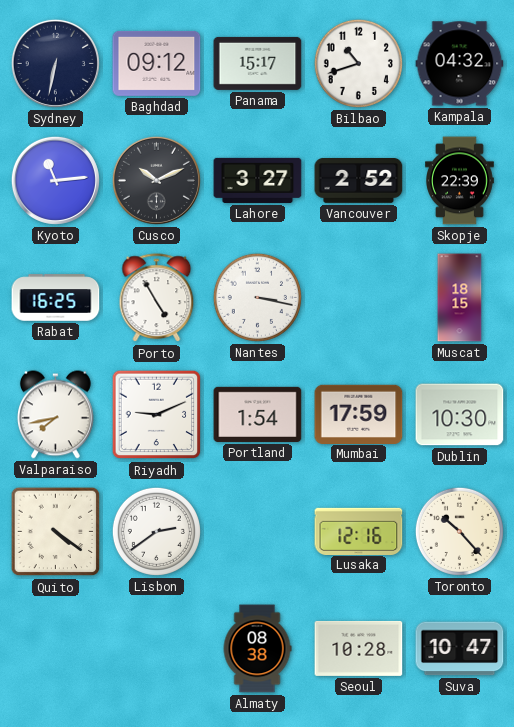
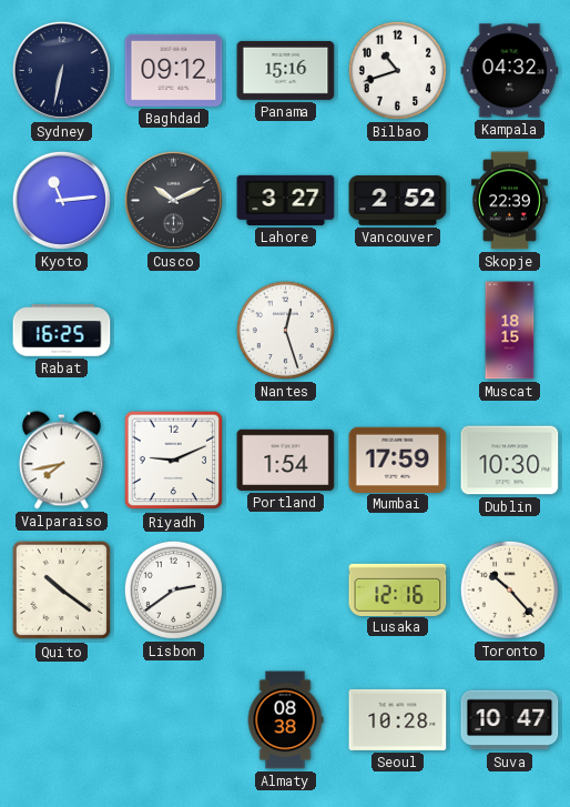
Panama: 15:17 -> 15:16 (286, 70)
Porto: 4:55 -> none (157, 298)
Nantes: 3:17 -> 12:27 (285, 330)
Quito: 4:21 -> 10:21 (62, 591)
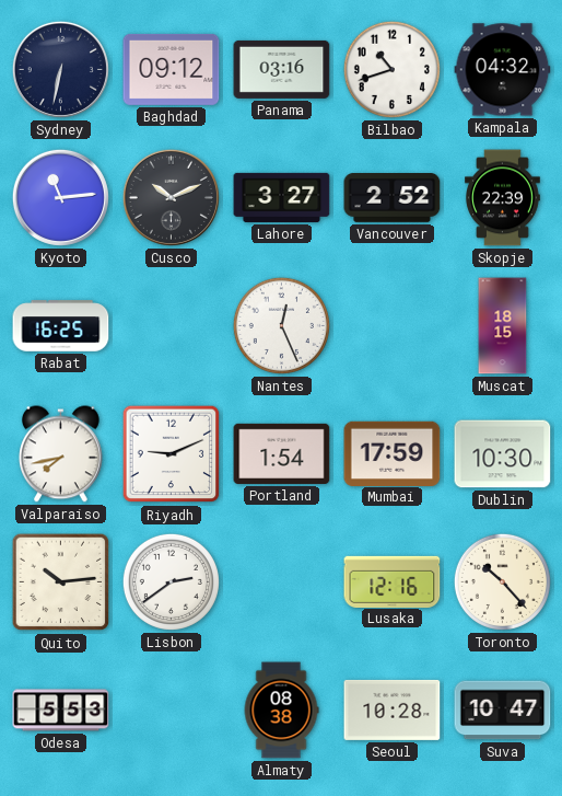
Panama: 15:16 -> 03:16 (282, 69)
Nantes: 12:27 -> 12:26 (281, 325)
Quito: 10:21 -> 10:14 (61, 582)
Odesa: none -> 5:53 (61, 711)
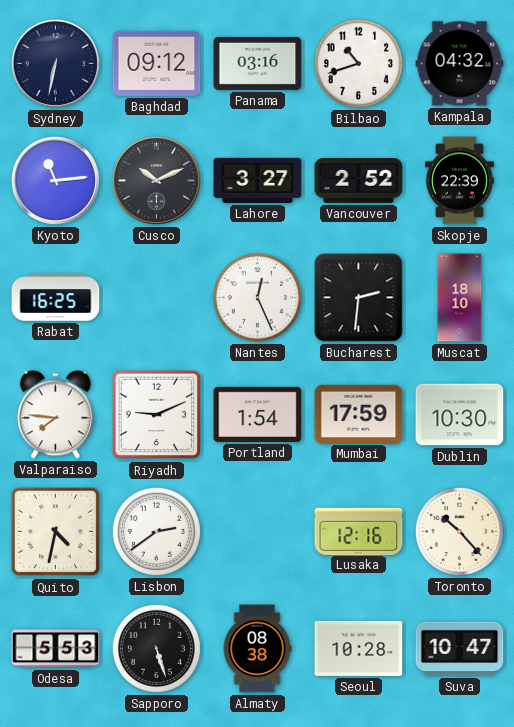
Bucharest: none -> 2:31 (359, 298)
Muscat: 18:15 -> 18:10 (460, 298)
Valparaiso: 7:43 -> 7:46 (55, 415)
Quito: 10:14 -> 4:32 (56, 532)
Sapporo: none -> 5:27 (156, 648)
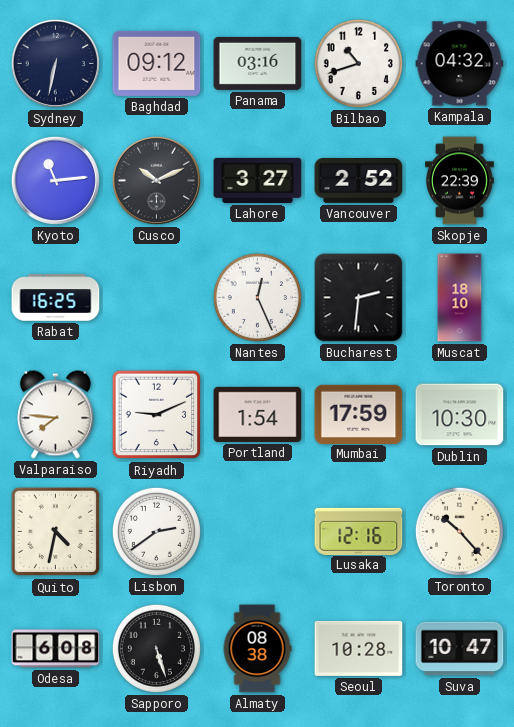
Odesa: 5:53 -> 6:08 (56, 649)
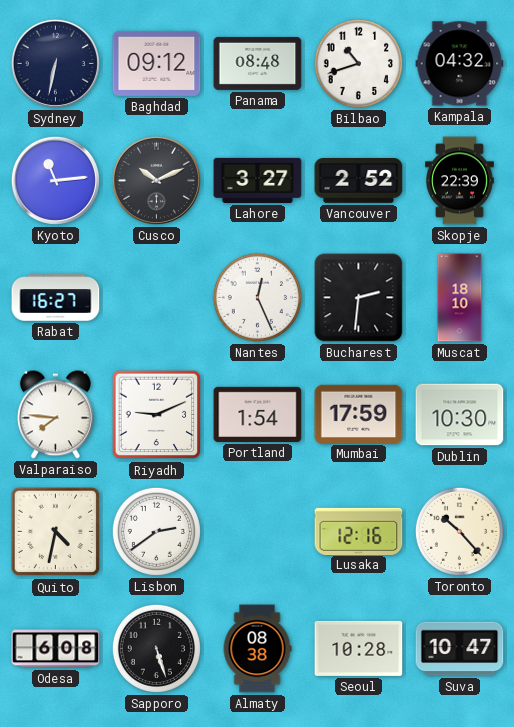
Panama: 03:16 -> 08:48 (258, 63)
Rabat: 16:25 -> 16:27 (56, 298)
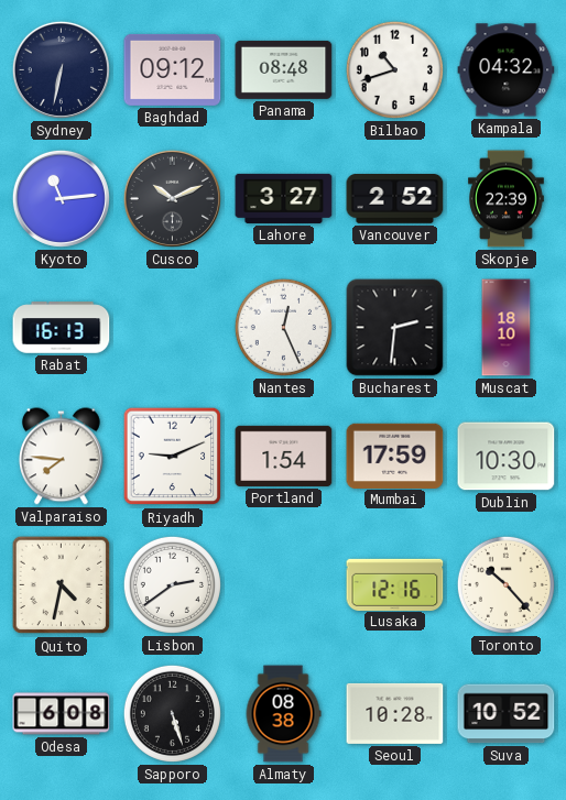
Rabat: 16:27 -> 16:13 (62, 328)
Suva: 10:47 -> 10:52 (507, 714)
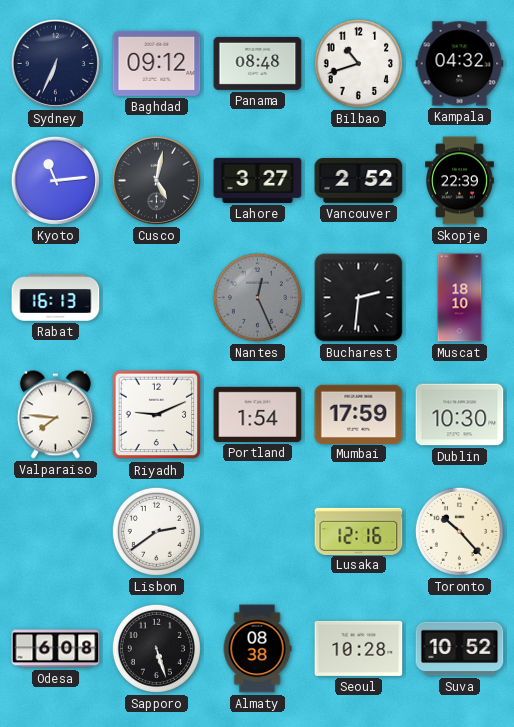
Sydney: 6:32 -> 6:34 (55, 63)
Cusco: 10:11 -> 5:02 (156, 180)
Nantes dial: white -> grey (257, 297)
Quito: 4:32 -> none (62, 585)
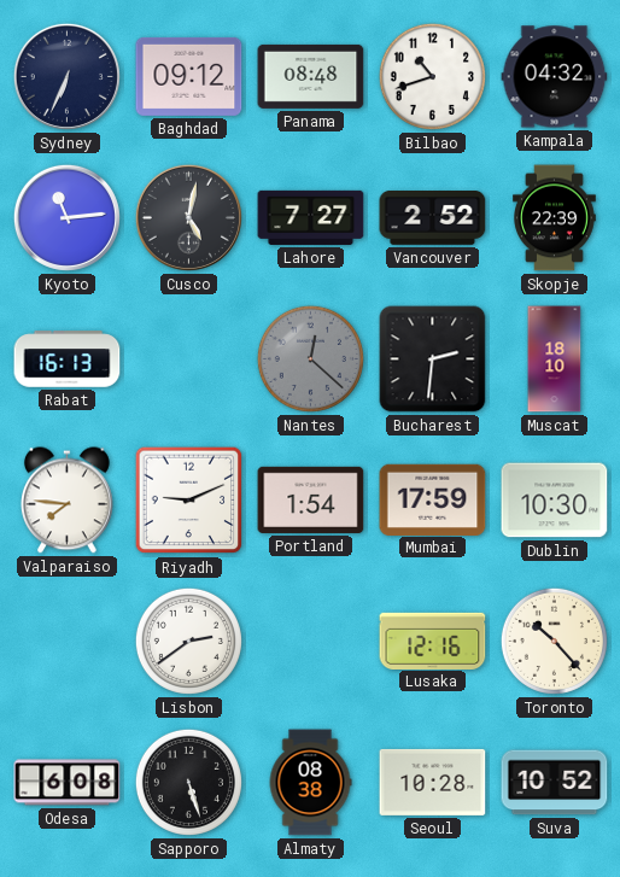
Lahore: 3:27 -> 7:27 (311, 217)
Nantes: 12:26 -> 12:22 (310, 358)
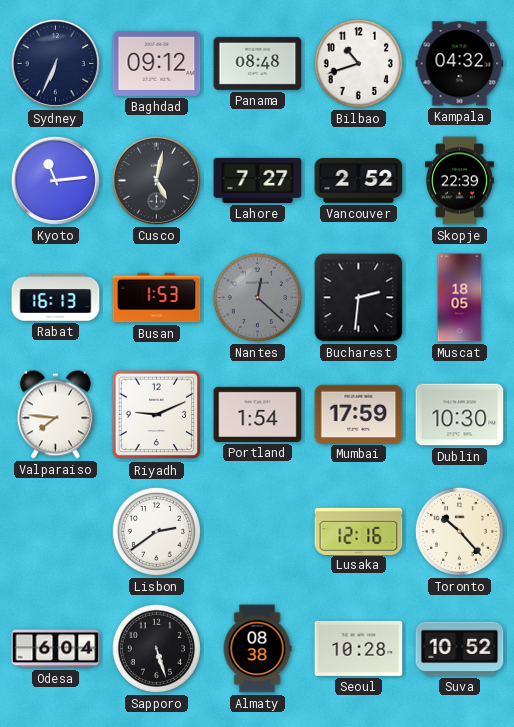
Busan: none -> 1:53 (157, 298)
Muscat: 18:10 -> 18:05 (460, 298)
Odesa: 6:08 -> 6:04 (56, 649)
